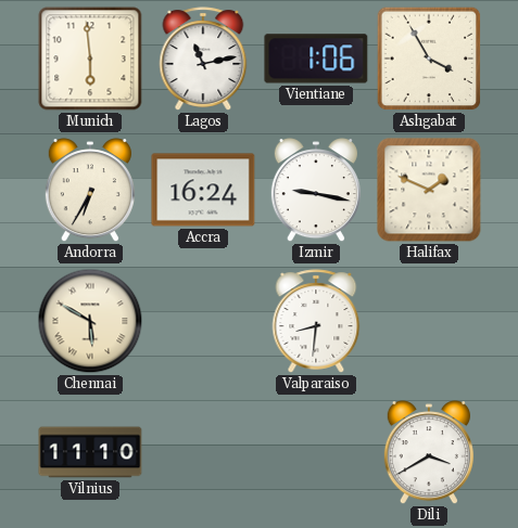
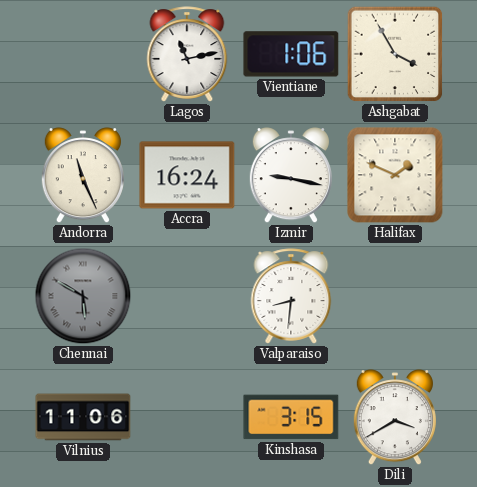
Munich: 5:59 -> none (90, 59)
Andorra: 6:35 -> 11:26 (83, 176)
Chennai dial: cream -> grey (83, 296)
Vilnius: 11:10 -> 11:06 (83, 417)
Kinshasa: none -> 3:15 (291, 417)
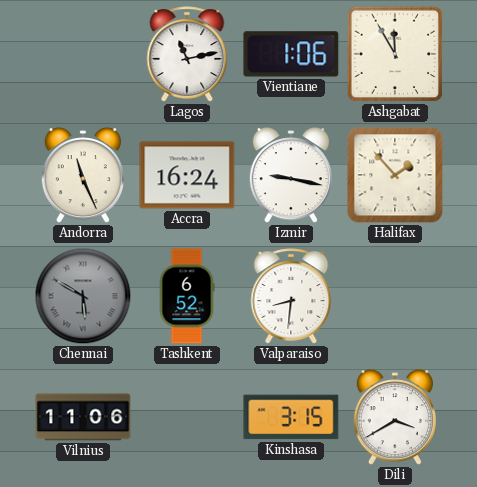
Ashgabat: 3:55 -> 11:55 (395, 54)
Halifax: 1:49 -> 1:53 (395, 175)
Tashkent: none -> 6:52 (187, 296)
